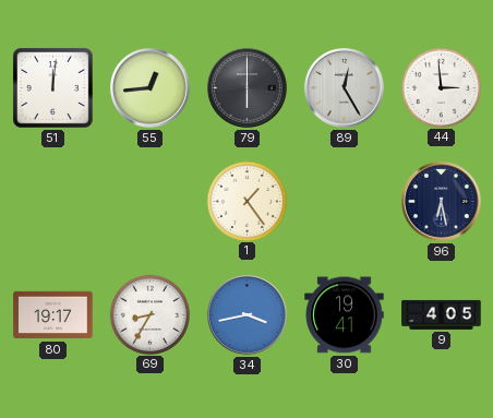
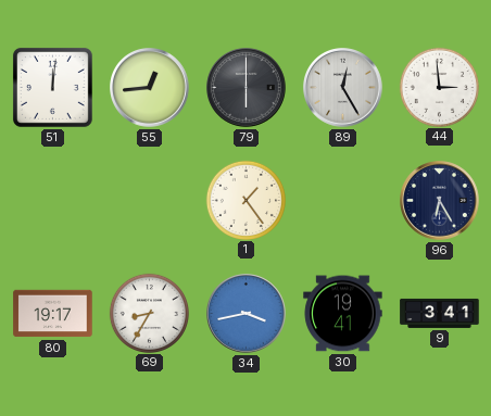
96: 6:28 -> 6:25 (440, 201)
9: 4:05 -> 3:41 (440, 313)
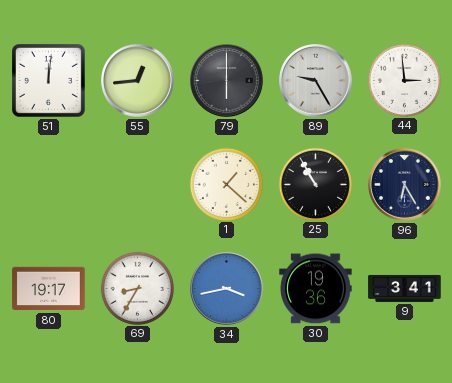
89: 12:25 -> 9:25 (316, 81)
1: 1:24 -> 1:22 (226, 184)
25: none -> 10:55 (315, 184)
30: 19:41 -> 19:36 (316, 289)
